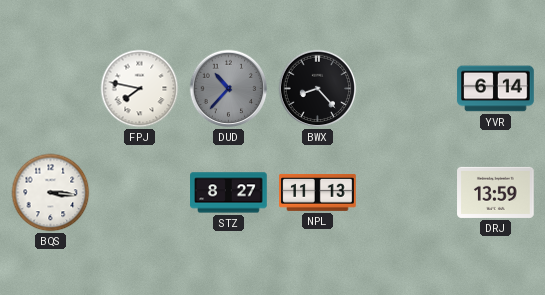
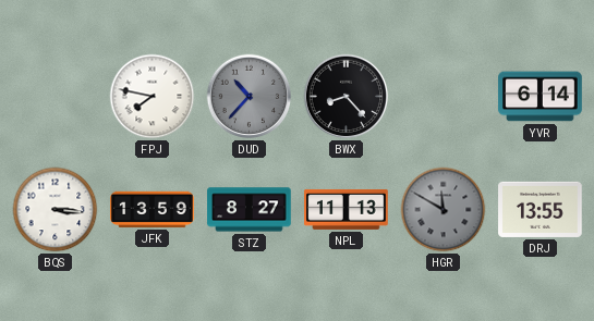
JFK: none -> 13:59 (153, 209)
HGR: none -> 11:50 (444, 210)
DRJ: 13:59 -> 13:55 (541, 209)
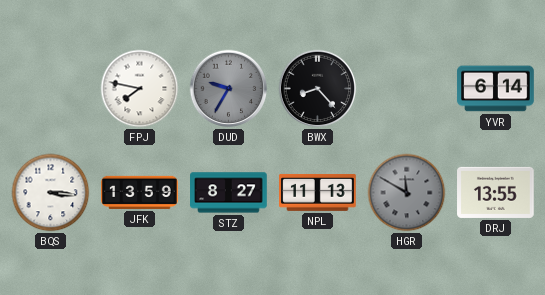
DUD: 10:37 -> 9:35 (229, 89)
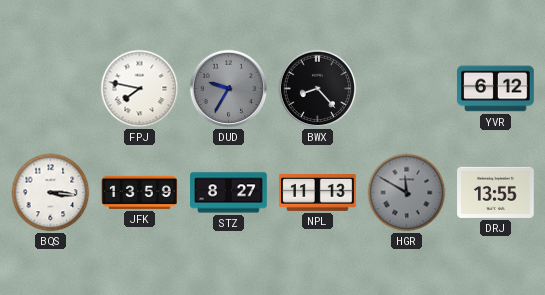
YVR: 6:14 -> 6:12 (496, 89)
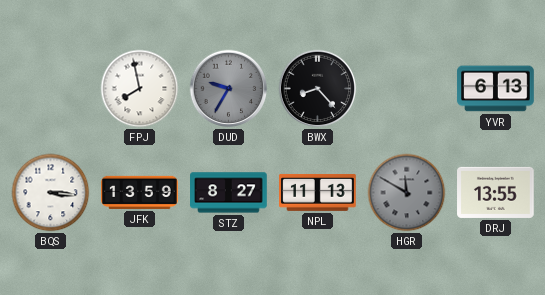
FPJ: 7:47 -> 7:58 (140, 89)
YVR: 6:12 -> 6:13 (496, 89)
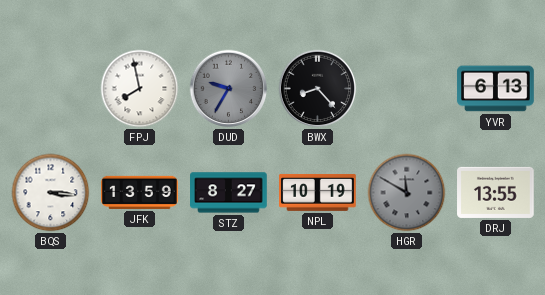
NPL: 11:13 -> 10:19 (318, 192)
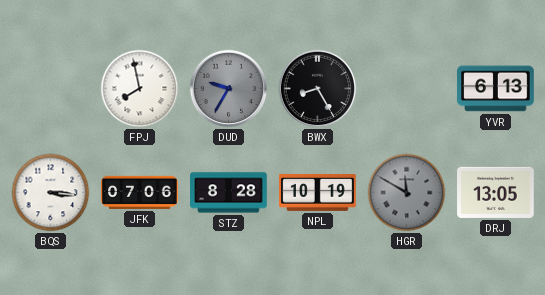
BWX: 8:23 -> 8:25 (318, 89)
JFK: 13:59 -> 07:06 (140, 192)
STZ: 8:27 -> 8:28 (229, 193)
DRJ: 13:55 -> 13:05 (496, 192)
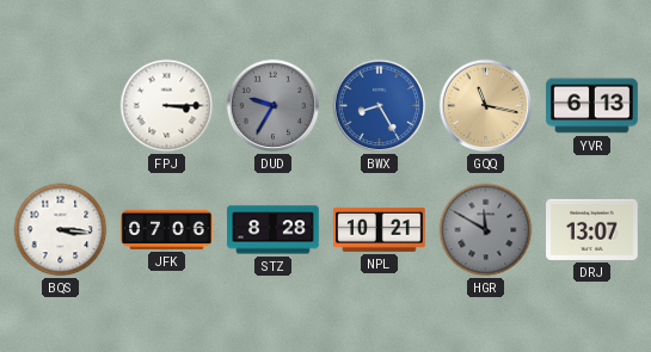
FPJ: 7:58 -> 3:15 (167, 106)
BWX dial: black -> blue (380, 106)
GQQ: none -> 11:17 (486, 106)
NPL: 10:19 -> 10:21 (380, 229)
DRJ: 13:05 -> 13:07 (592, 229)
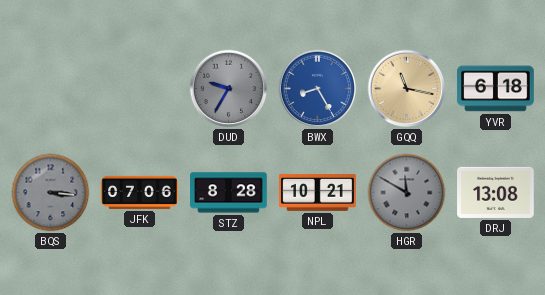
FPJ: 3:15 -> none (167, 106)
YVR: 6:13 -> 6:18 (496, 89)
BQS dial: white -> grey (51, 193)
DRJ: 13:07 -> 13:08 (496, 192)
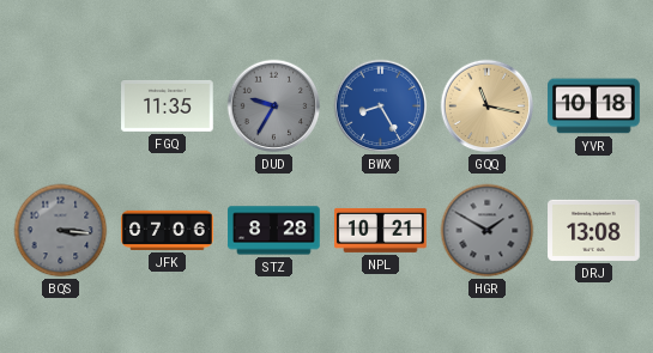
FGQ: none -> 11:35 (168, 105)
YVR: 6:18 -> 10:18 (594, 106)
HGR: 11:50 -> 1:50 (488, 231)
